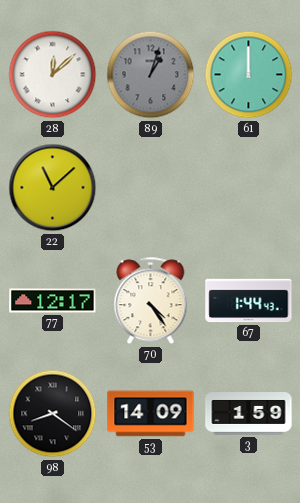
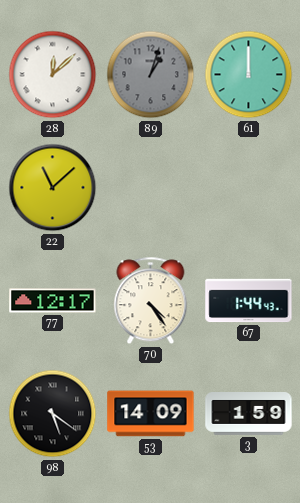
98: 8:21 -> 5:21 (53, 414)
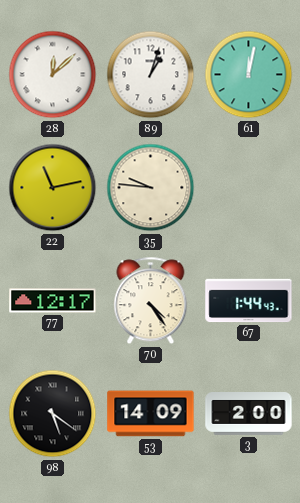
89 dial: grey -> white (151, 75)
61: 12:00 -> 12:02 (249, 75)
22: 11:08 -> 11:13 (53, 188)
35: none -> 9:46 (151, 188)
3: 1:59 -> 2:00 (249, 414)
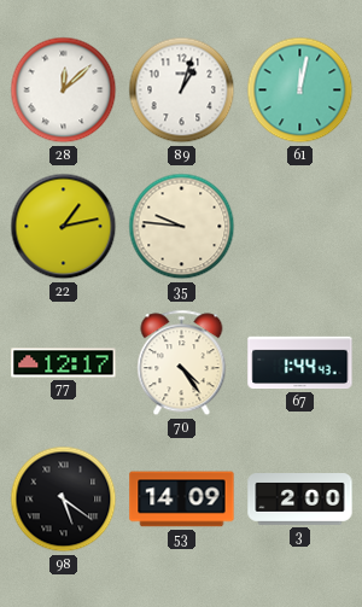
22: 11:13 -> 1:13 (64, 227)
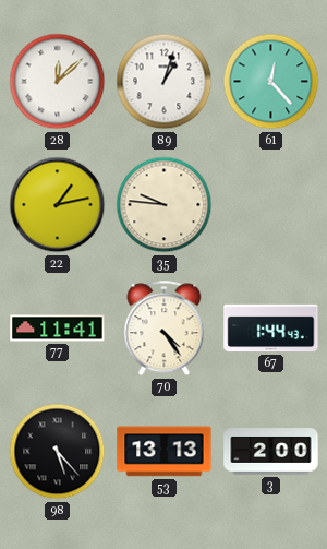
61: 12:02 -> 12:23 (271, 82)
77: 12:17 -> 11:41 (58, 329)
98: 5:21 -> 5:23 (58, 452)
53: 14:09 -> 13:13 (165, 452)
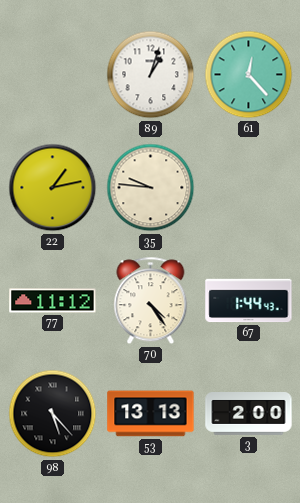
28: 12:08 -> none (58, 82)
77: 11:41 -> 11:12 (53, 301)
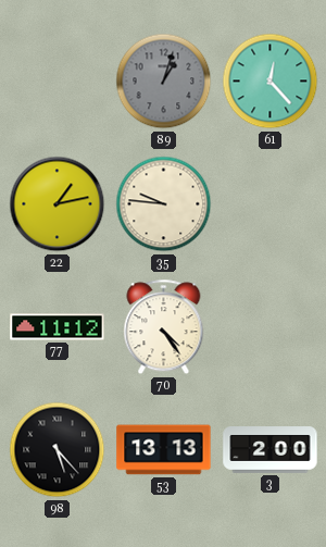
89 dial: white -> grey (164, 82)
67: 1:44 -> none (249, 301)
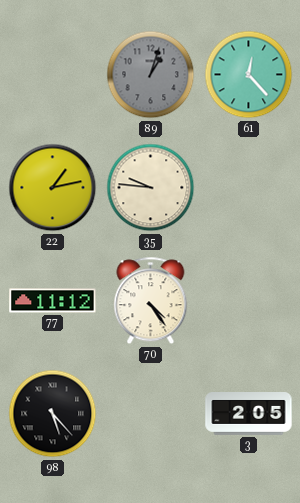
53: 13:13 -> none (164, 450)
3: 2:00 -> 2:05 (249, 414)
